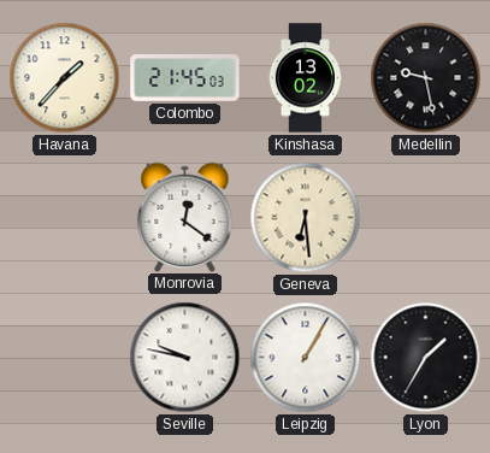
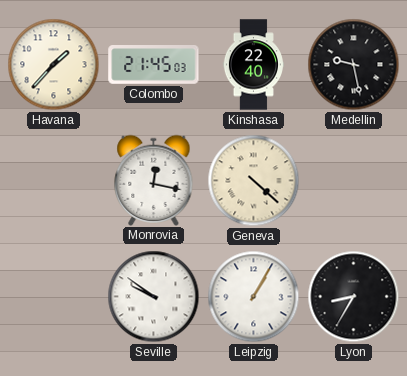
Kinshasa: 13:02 -> 22:40 (253, 65)
Monrovia: 12:21 -> 12:17 (154, 180)
Geneva: 6:29 -> 4:22 (254, 181)
Seville: 9:47 -> 9:51 (154, 297)
Lyon: 1:35 -> 8:35 (354, 297)
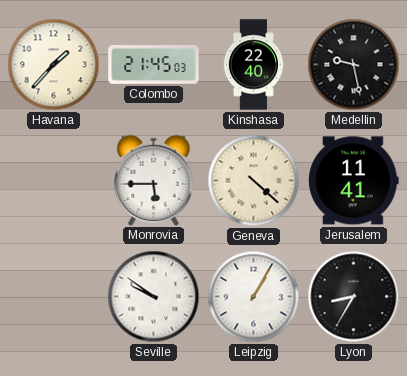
Monrovia: 12:17 -> 5:45 (154, 180)
Jerusalem: none -> 11:41 (354, 181)
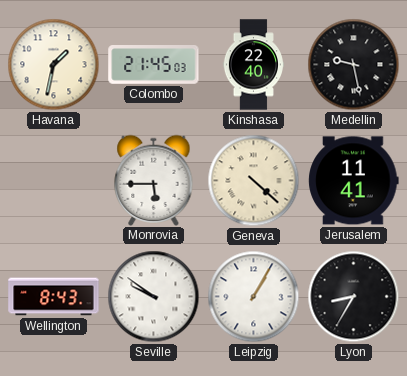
Havana: 1:37 -> 1:32 (54, 65)
Wellington: none -> 8:43 (54, 297)
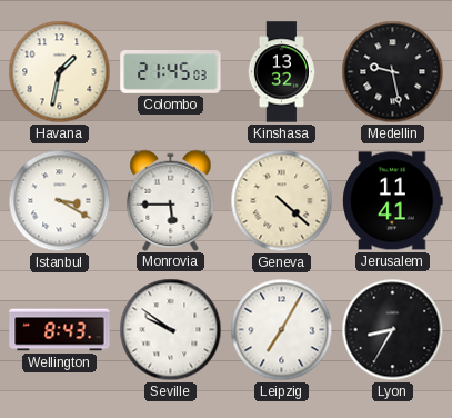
Kinshasa: 22:40 -> 13:32 (281, 72)
Istanbul: none -> 3:20 (60, 201)
Leipzig: 1:05 -> 7:05 (282, 330)
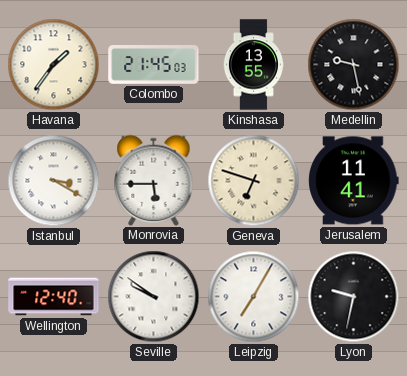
Havana: 1:32 -> 1:36 (54, 65)
Kinshasa: 13:32 -> 13:55 (253, 65)
Geneva: 4:22 -> 6:48 (254, 181)
Wellington: 8:43 -> 12:40 (54, 297)
Lyon: 8:35 -> 9:32 (354, 297)
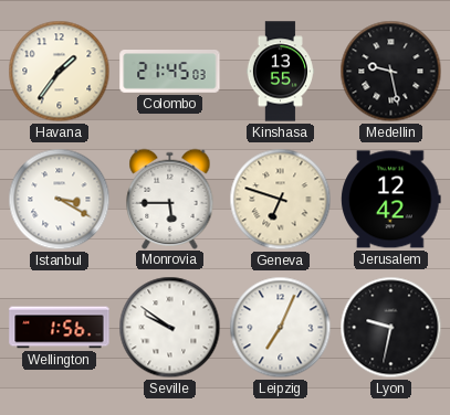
Jerusalem: 11:41 -> 12:42 (391, 200)
Wellington: 12:40 -> 1:56 (60, 328)
Leipzig: 7:05 -> 7:04 (281, 328)
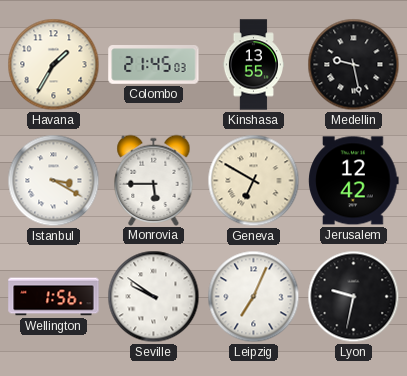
Havana: 1:36 -> 1:35 (54, 65)
Geneva: 6:48 -> 6:50 (254, 181)
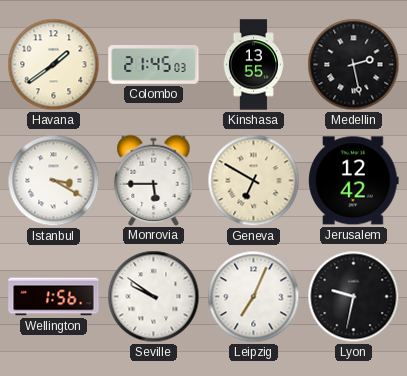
Havana: 1:35 -> 1:39 (54, 65)
Medellin: 9:28 -> 2:28 (354, 65)
